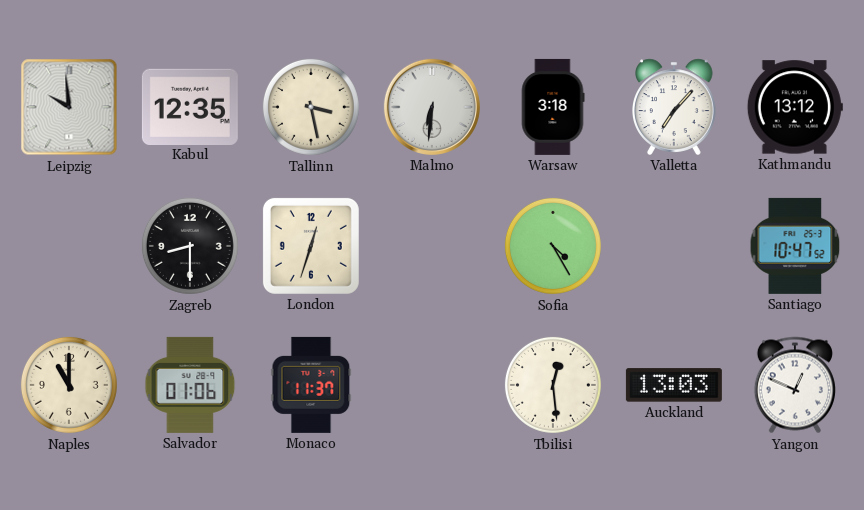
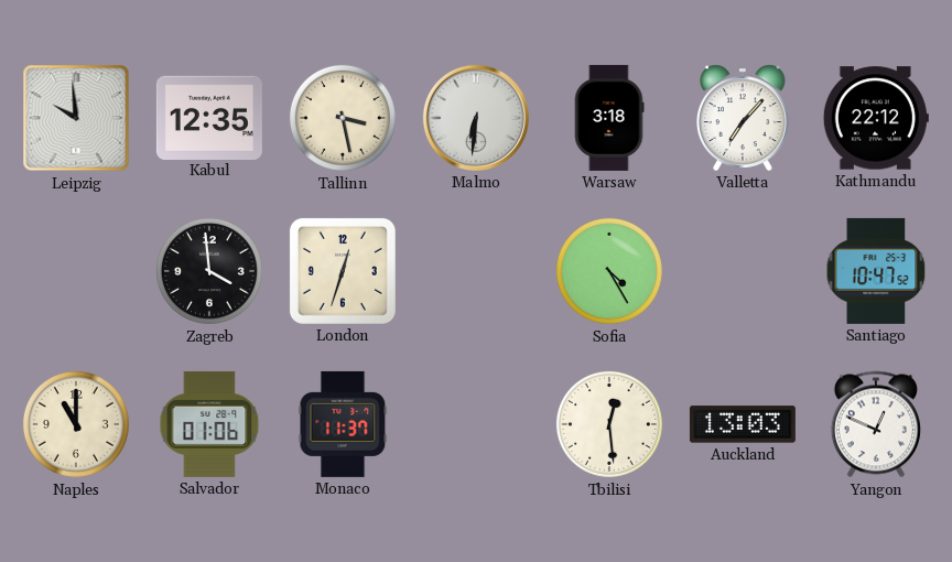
Kathmandu: 13:12 -> 22:12 (876, 118)
Zagreb: 8:30 -> 3:59 (209, 271)
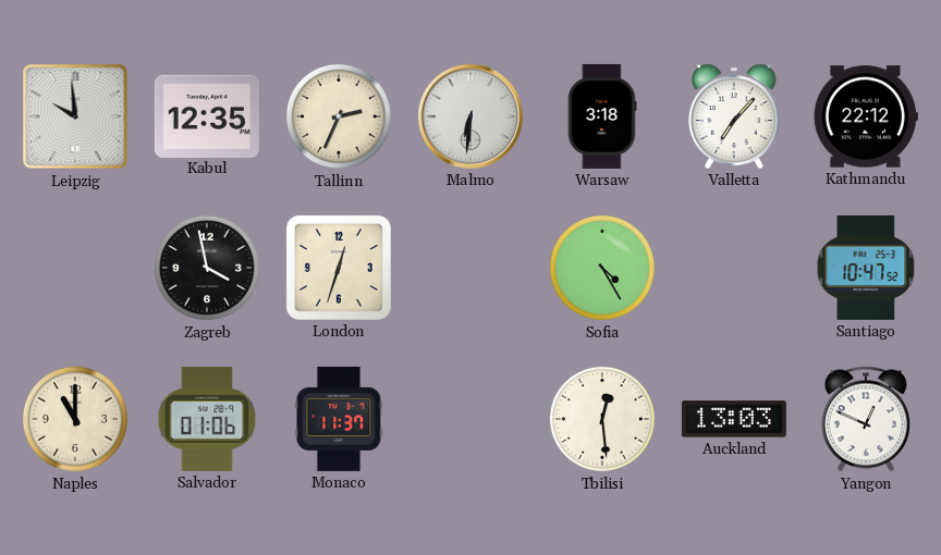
Tallinn: 3:28 -> 2:34 (339, 116)
Zagreb: 3:59 -> 3:58 (207, 268)
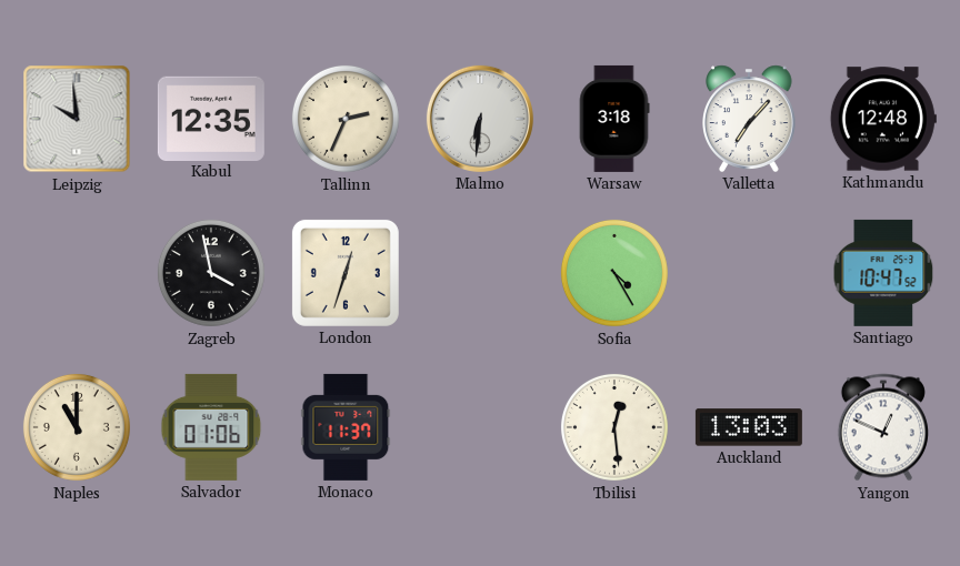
Kathmandu: 22:12 -> 12:48 (883, 119)
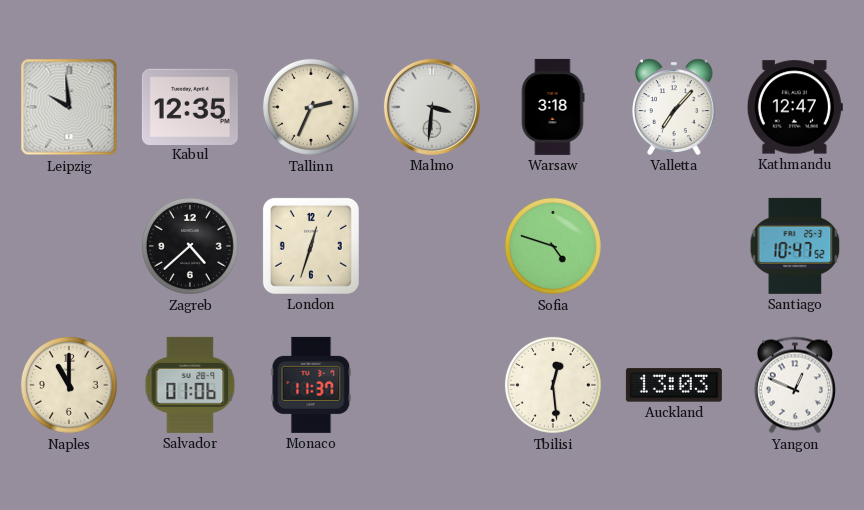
Malmo: 6:31 -> 3:31 (432, 107)
Kathmandu: 12:48 -> 12:47 (795, 107)
Zagreb: 3:58 -> 4:38 (190, 246)
Sofia: 4:25 -> 4:48 (553, 246)
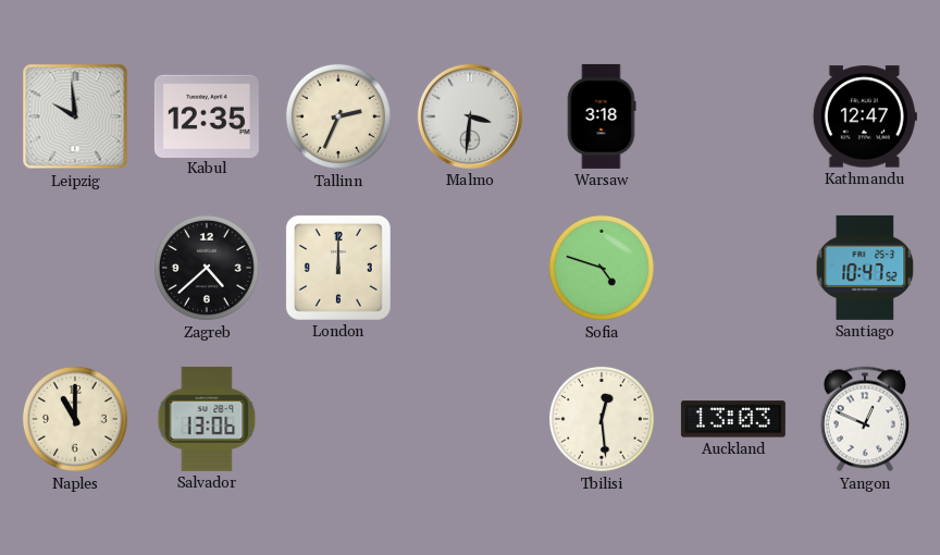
Valletta: 7:07 -> none (675, 107)
London: 12:33 -> 12:00 (338, 268)
Salvador: 01:06 -> 13:06 (207, 419)
Monaco: 11:37 -> none (311, 385)
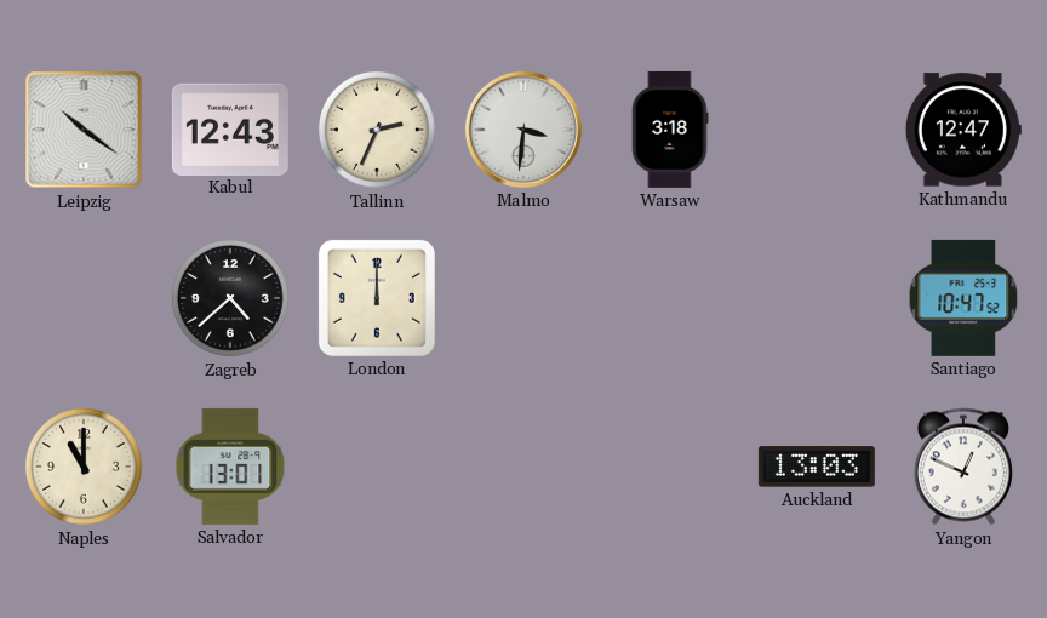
Leipzig: 9:59 -> 10:21 (84, 130)
Kabul: 12:35 -> 12:43 (230, 128)
Sofia: 4:48 -> none (602, 268)
Salvador: 13:06 -> 13:01 (230, 467)
Tbilisi: 12:29 -> none (602, 419)
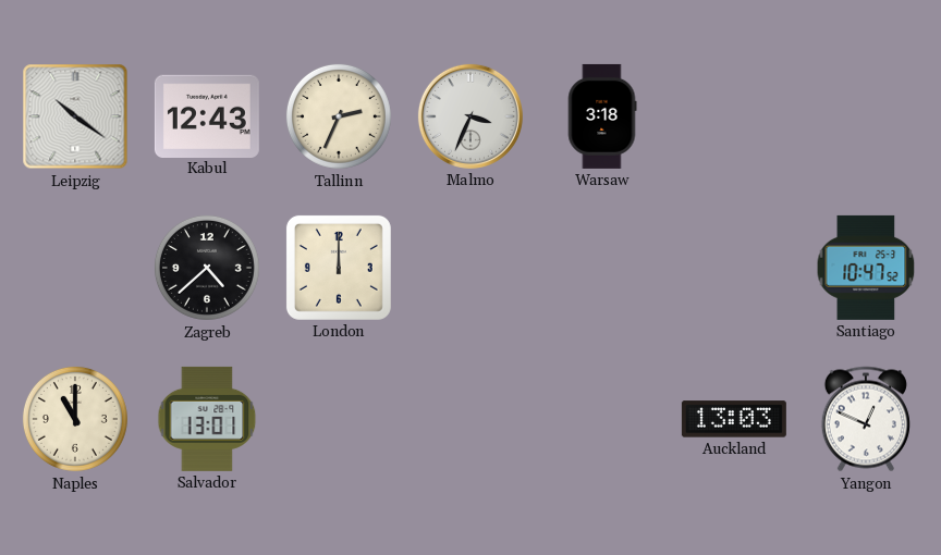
Malmo: 3:31 -> 3:34 (471, 116)
Kathmandu: 12:47 -> none (963, 130)
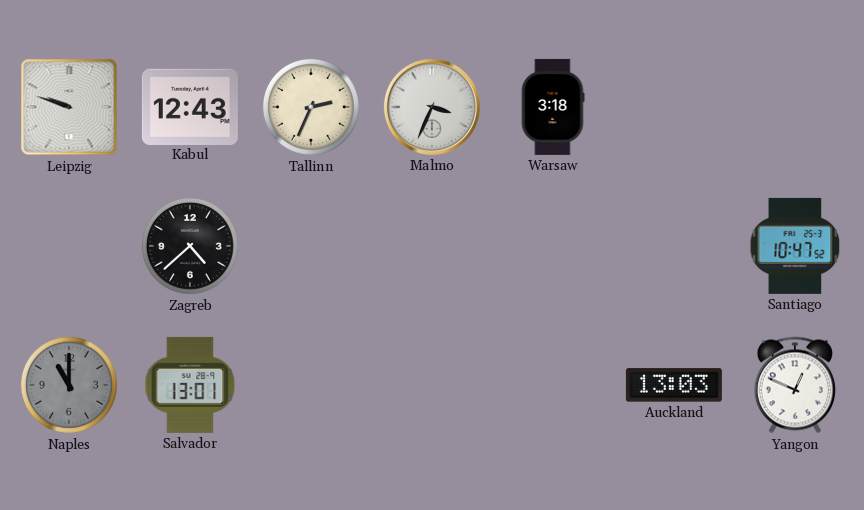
Leipzig: 10:21 -> 9:48 (69, 107)
London: 12:00 -> none (339, 268)
Naples dial: cream -> grey (69, 385)
